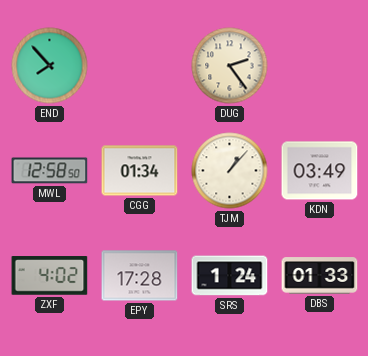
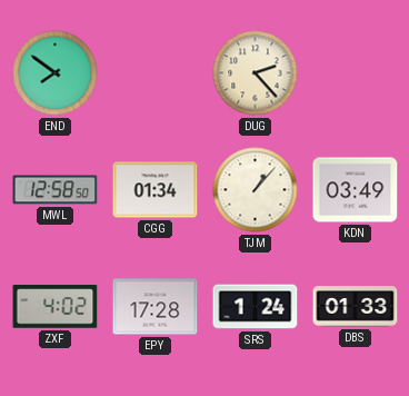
END: 7:53 -> 7:51 (56, 73)
DUG: 2:24 -> 2:23 (256, 73)
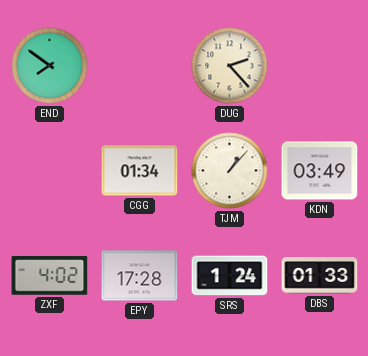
MWL: 12:58 -> none (56, 190)
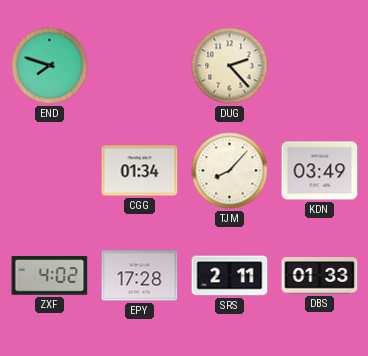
END: 7:51 -> 7:48 (50, 66)
TJM: 1:07 -> 8:07 (230, 171)
SRS: 1:24 -> 2:11 (230, 276)
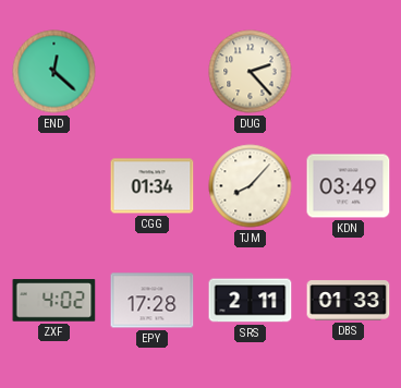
END: 7:48 -> 12:22 (54, 72)
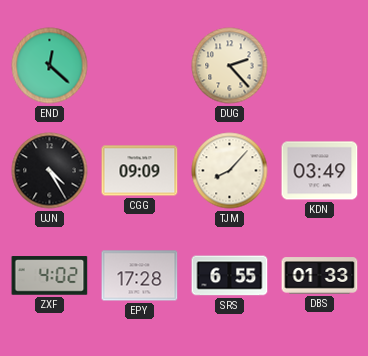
UJN: none -> 4:25 (50, 171)
CGG: 01:34 -> 09:09 (140, 171)
SRS: 2:11 -> 6:55 (230, 276)
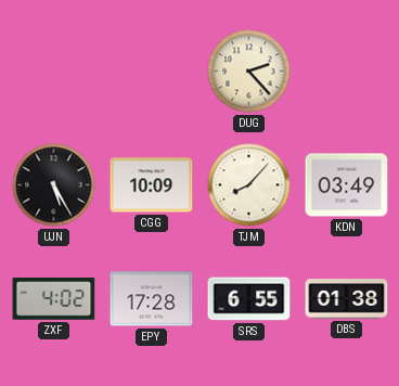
END: 12:22 -> none (50, 66)
UJN: 4:25 -> 5:25 (54, 185)
CGG: 09:09 -> 10:09 (152, 185)
DBS: 01:33 -> 01:38 (347, 299)
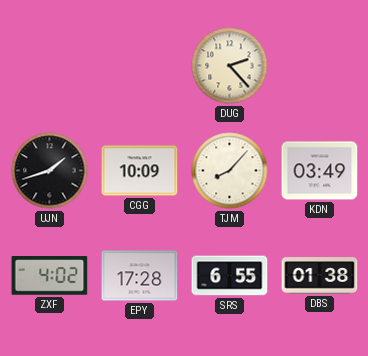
UJN: 5:25 -> 1:42 (50, 171)
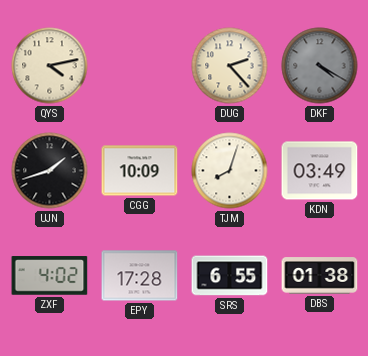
QYS: none -> 4:13 (50, 66)
DKF: none -> 4:20 (320, 66)
TJM: 8:07 -> 8:03 (230, 171)
